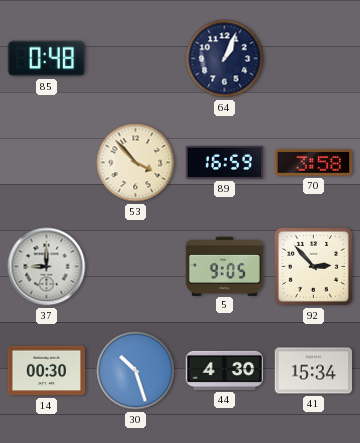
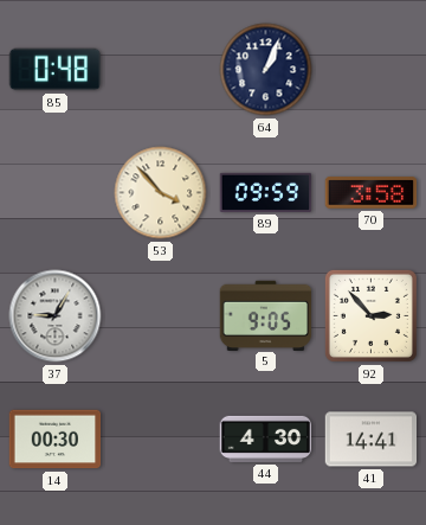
89: 16:59 -> 09:59 (266, 192)
37: 9:00 -> 9:05 (56, 316)
30: 10:27 -> none (136, 371)
41: 15:34 -> 14:41 (372, 440)
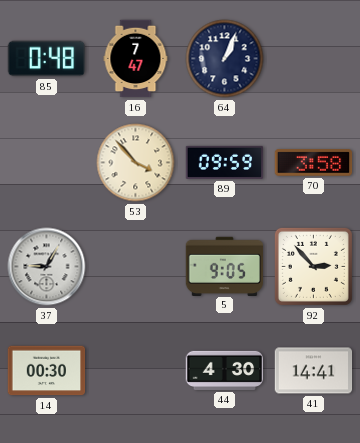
16: none -> 7:47 (136, 59)
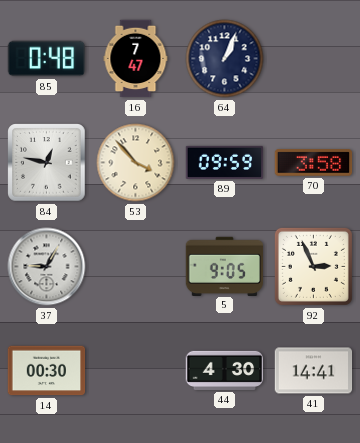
84: none -> 12:47 (47, 163)
92: 2:53 -> 2:56 (313, 266)
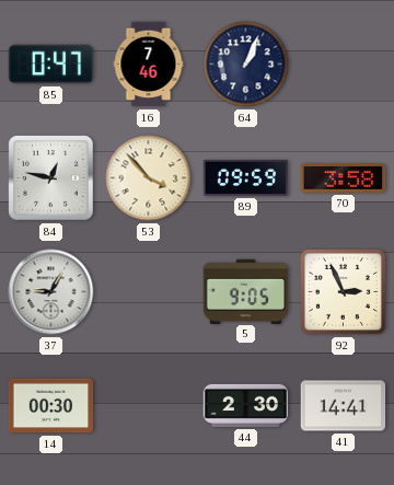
85: 0:48 -> 0:47 (50, 65)
16: 7:47 -> 7:46 (149, 65)
44: 4:30 -> 2:30 (246, 405)
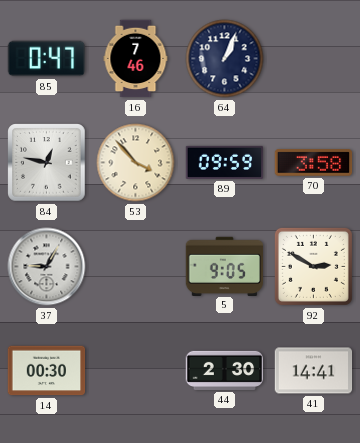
92: 2:56 -> 2:50 (313, 266)
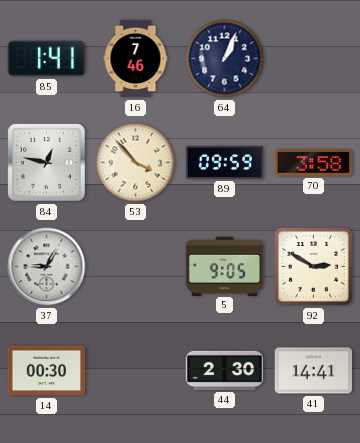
85: 0:47 -> 1:41 (46, 59)
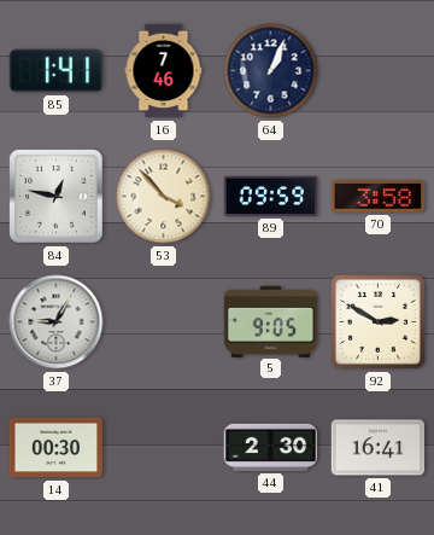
41: 14:41 -> 16:41 (379, 448)
